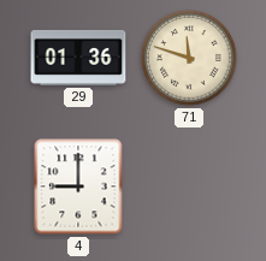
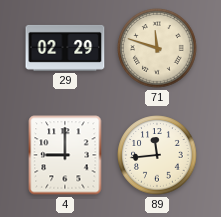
29: 01:36 -> 02:29 (65, 48)
89: none -> 11:44 (157, 155)
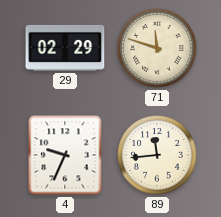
4: 9:00 -> 9:34 (65, 155)
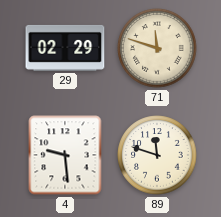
4: 9:34 -> 9:29 (65, 155)
89: 11:44 -> 11:48 (157, 155)
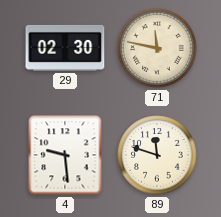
29: 02:29 -> 02:30 (65, 48)
71: 11:48 -> 11:47 (157, 48)
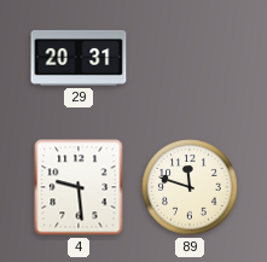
29: 02:30 -> 20:31 (79, 58)
71: 11:47 -> none (157, 48)
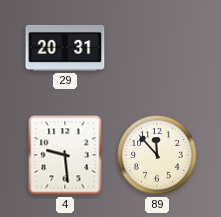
89: 11:48 -> 11:53 (157, 155)
